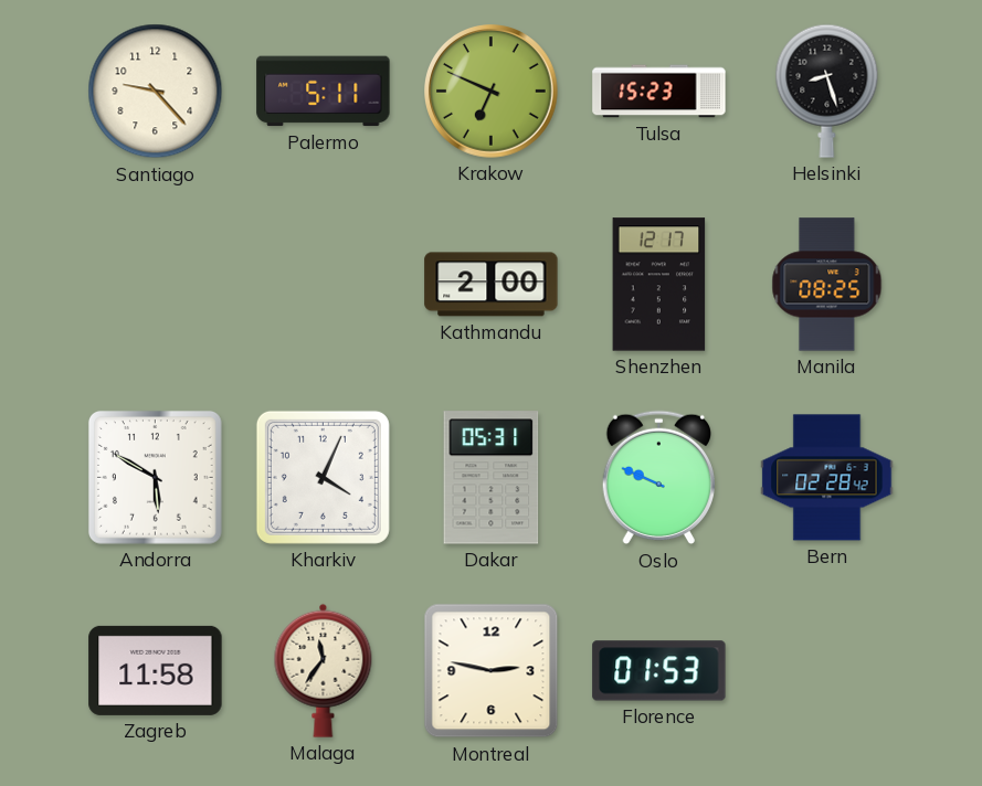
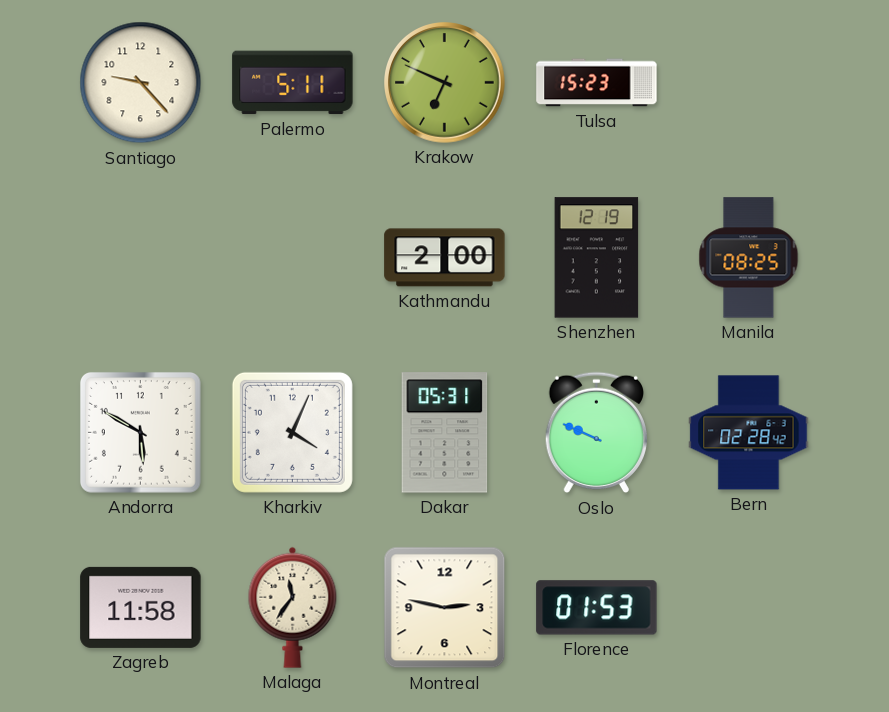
Helsinki: 8:27 -> none (827, 91)
Shenzhen: 12:17 -> 12:19 (597, 258)
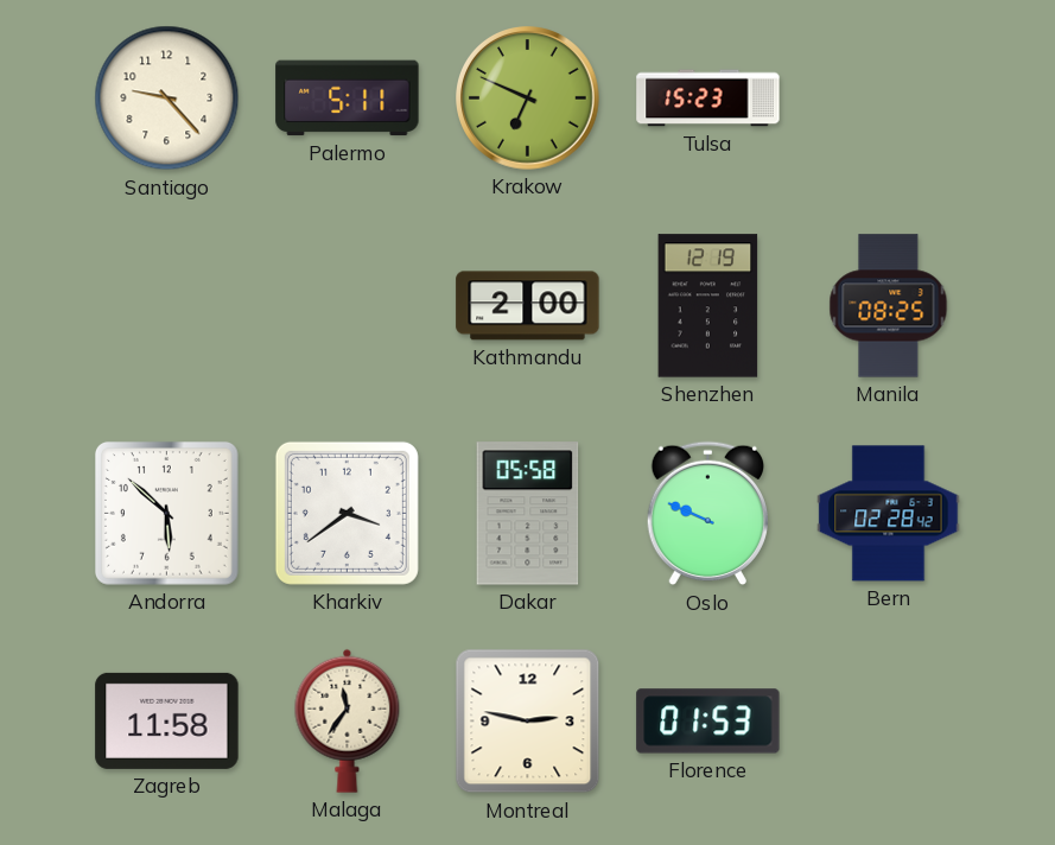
Andorra: 5:50 -> 5:52 (166, 513)
Kharkiv: 4:04 -> 3:39 (347, 513)
Dakar: 05:31 -> 05:58 (528, 514)
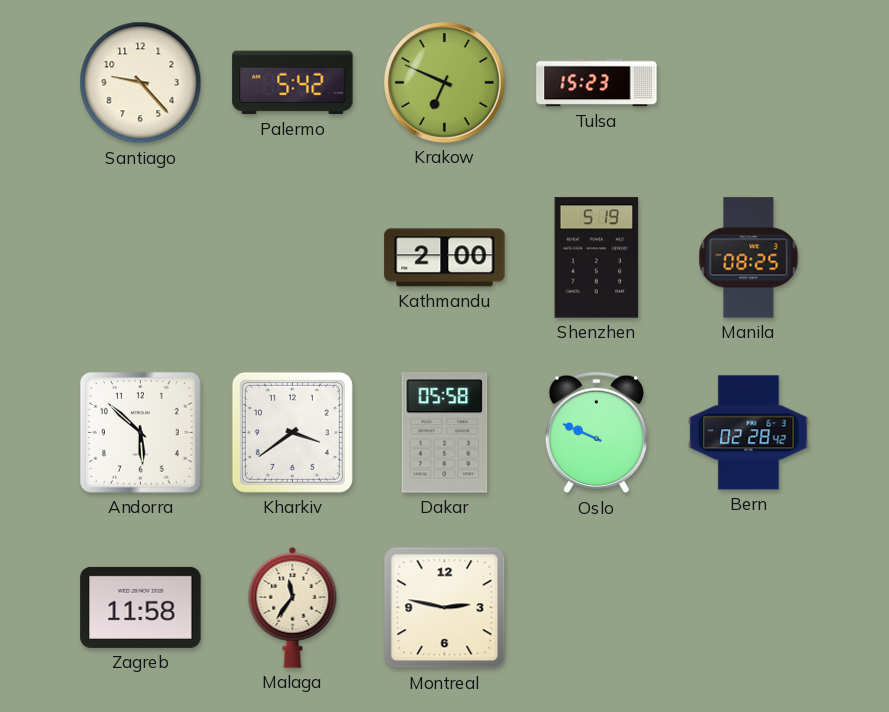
Palermo: 5:11 -> 5:42 (293, 83)
Shenzhen: 12:19 -> 5:19 (597, 258)
Florence: 01:53 -> none (708, 722)
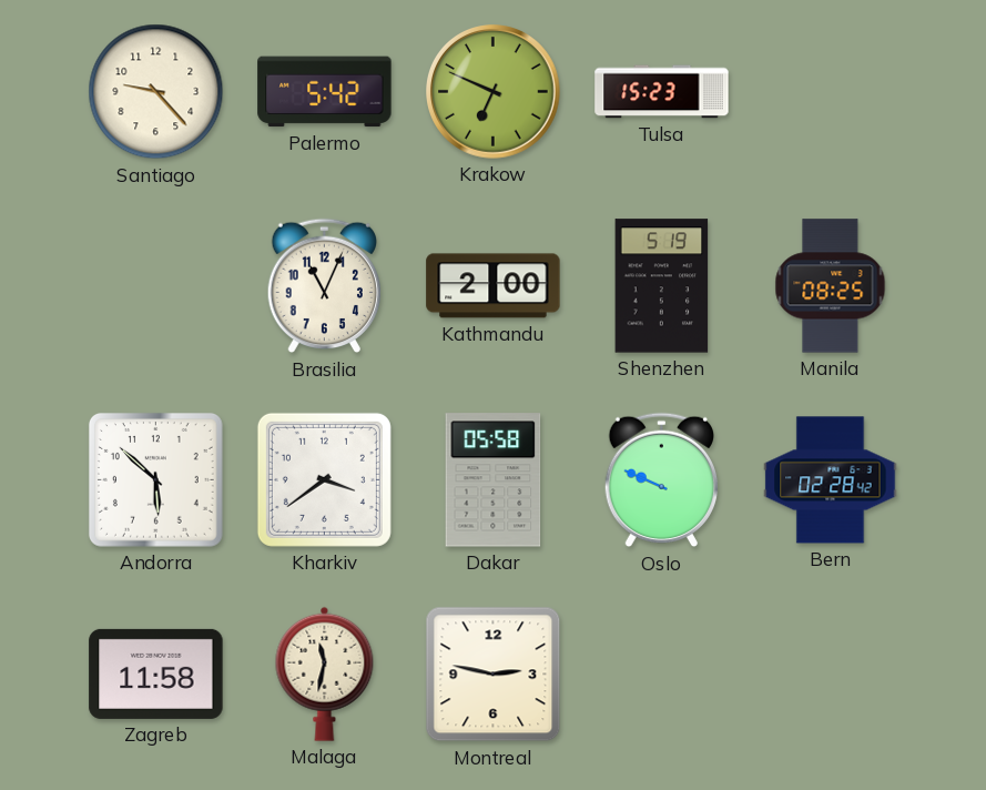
Brasilia: none -> 11:04 (324, 286)
Malaga: 11:36 -> 11:32 (325, 673)
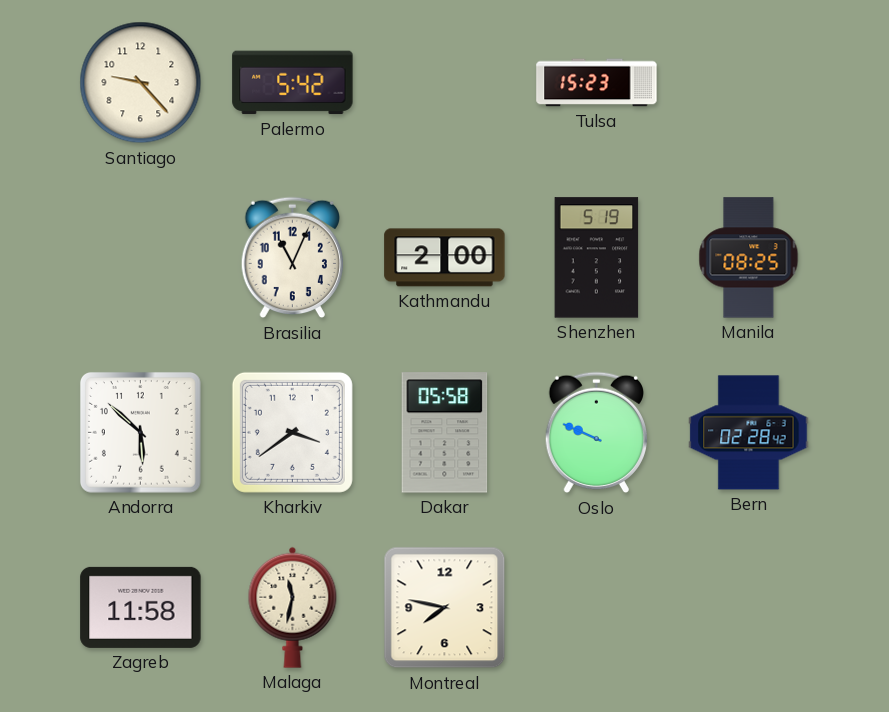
Krakow: 6:49 -> none (494, 92)
Montreal: 2:47 -> 7:47 (445, 608)
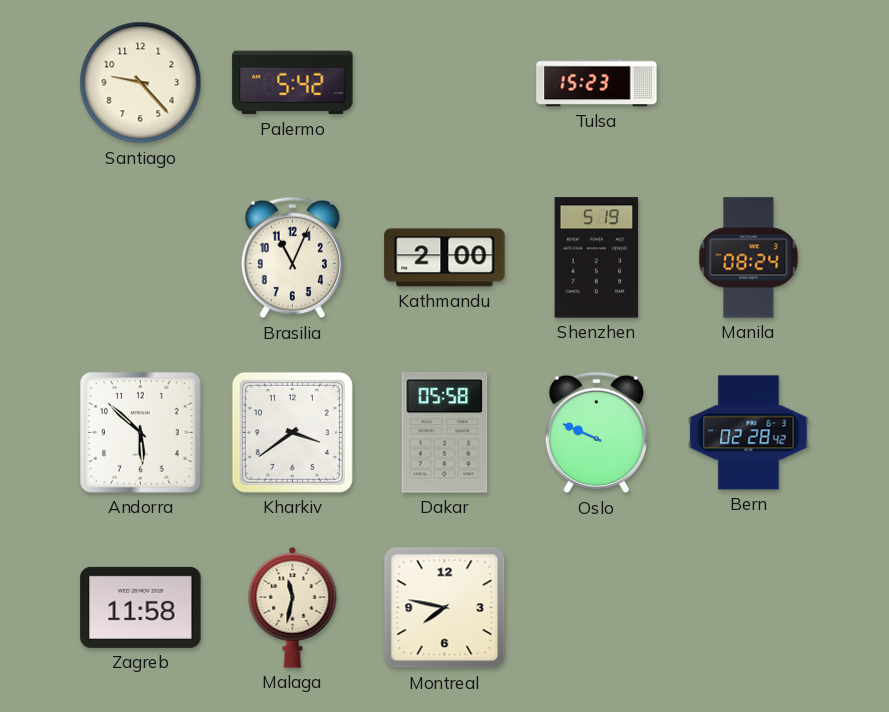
Manila: 08:25 -> 08:24 (749, 258)
